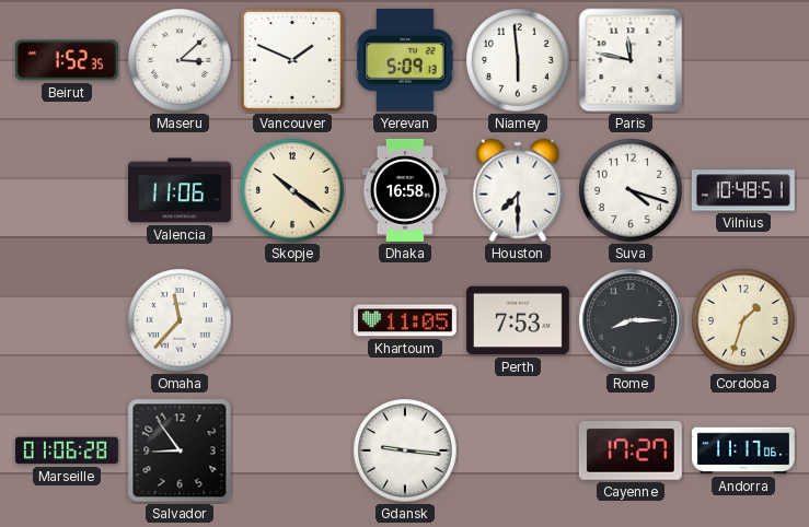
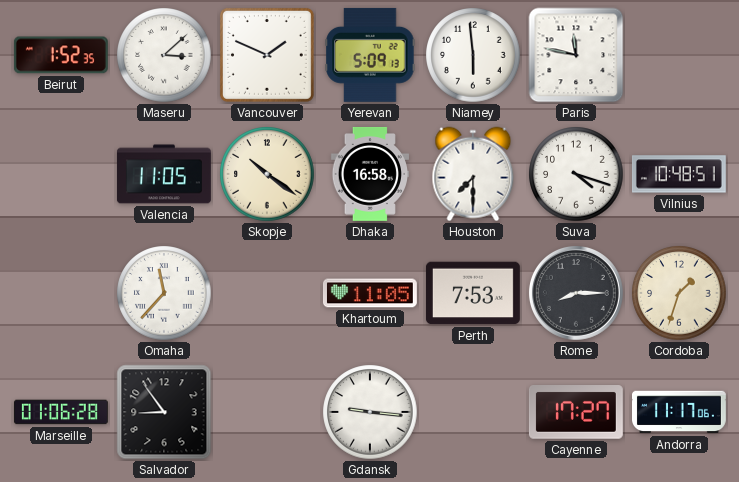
Valencia: 11:06 -> 11:05 (164, 174)
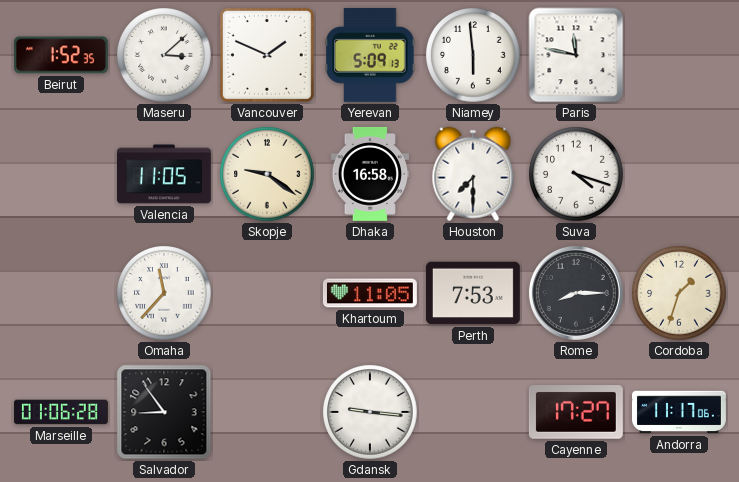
Skopje: 10:21 -> 9:21 (267, 174)
Vilnius: 10:48 -> none (679, 174)
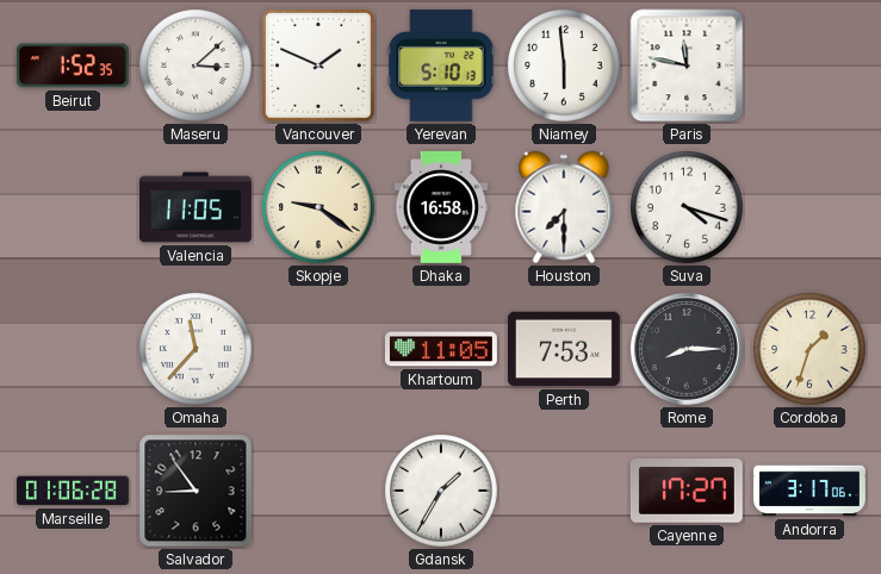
Yerevan: 5:09 -> 5:10 (441, 65)
Gdansk: 9:16 -> 1:35 (441, 491)
Andorra: 11:17 -> 3:17 (811, 491)
